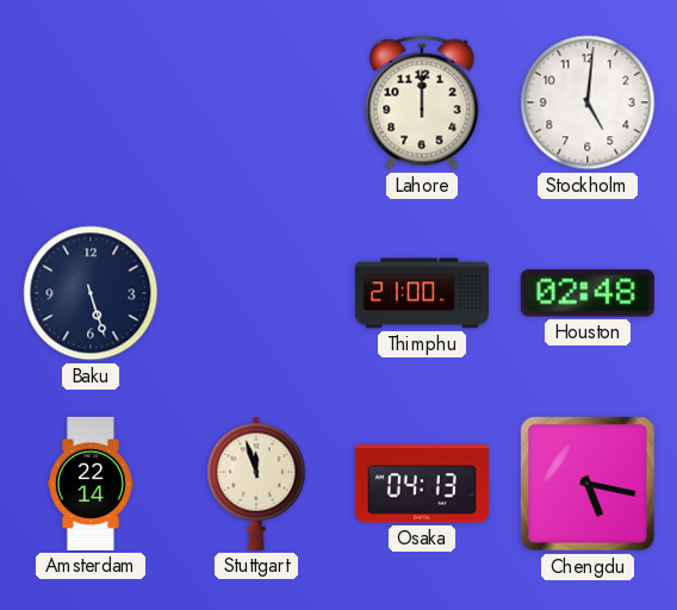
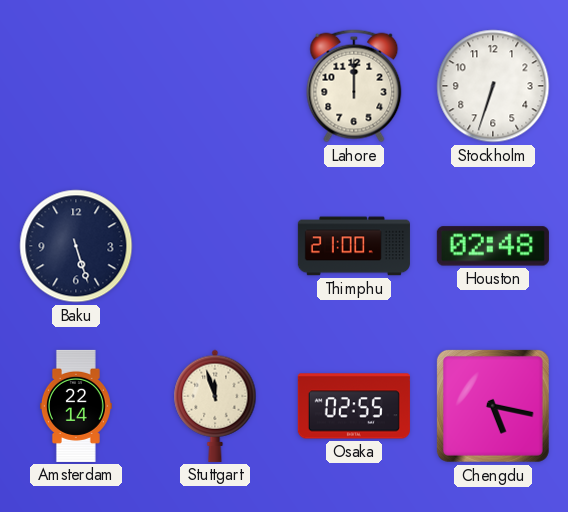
Stockholm: 5:01 -> 6:33 (493, 86)
Osaka: 04:13 -> 02:55 (354, 406)
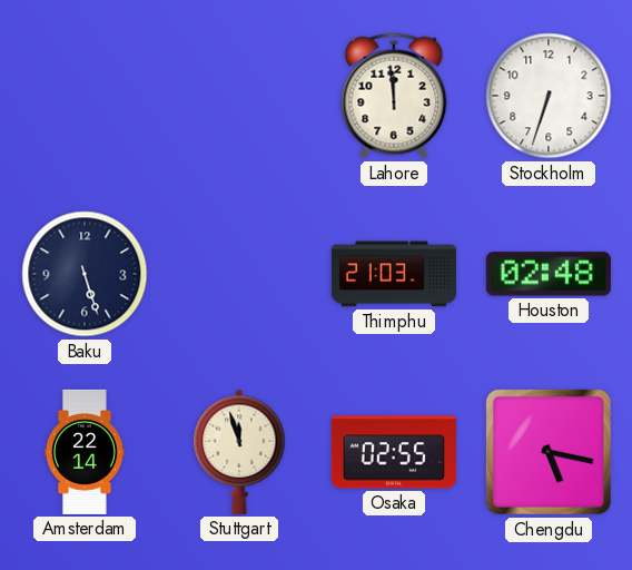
Lahore: 12:00 -> 11:59 (394, 96)
Thimphu: 21:00 -> 21:03 (394, 274)
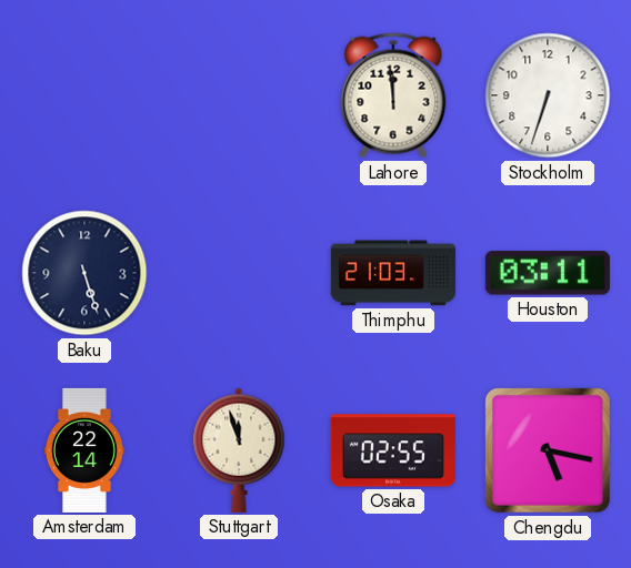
Houston: 02:48 -> 03:11 (548, 273)
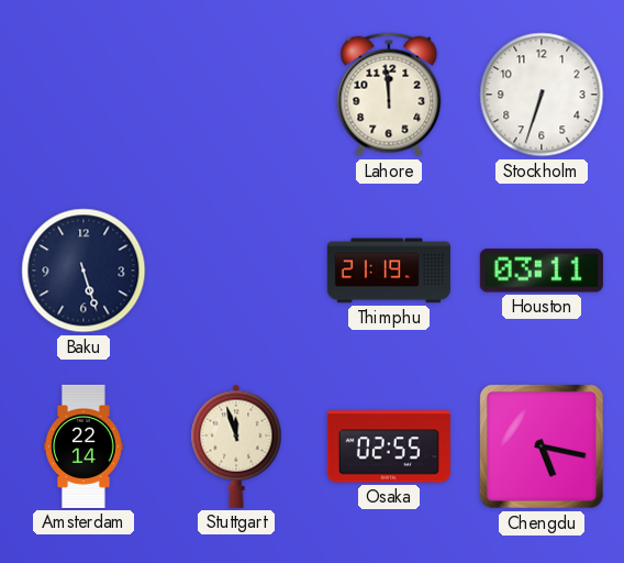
Thimphu: 21:03 -> 21:19 (389, 271)
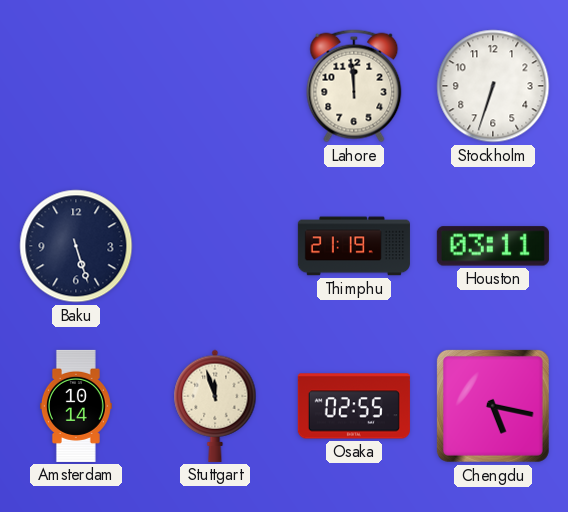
Amsterdam: 22:14 -> 10:14 (76, 406)
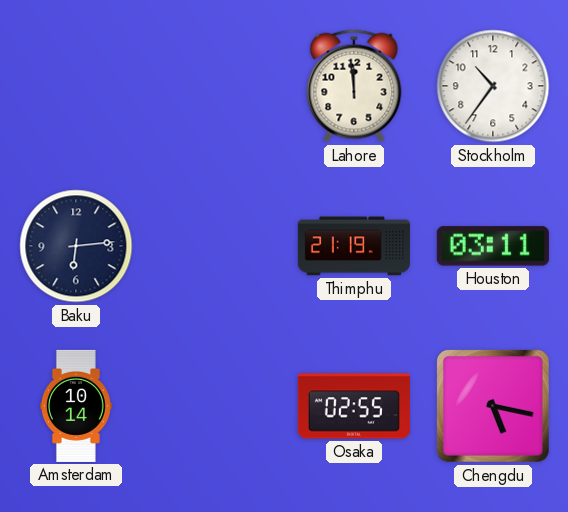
Stockholm: 6:33 -> 10:36 (493, 86)
Baku: 5:27 -> 6:14 (76, 246)
Stuttgart: 11:57 -> none (215, 406)
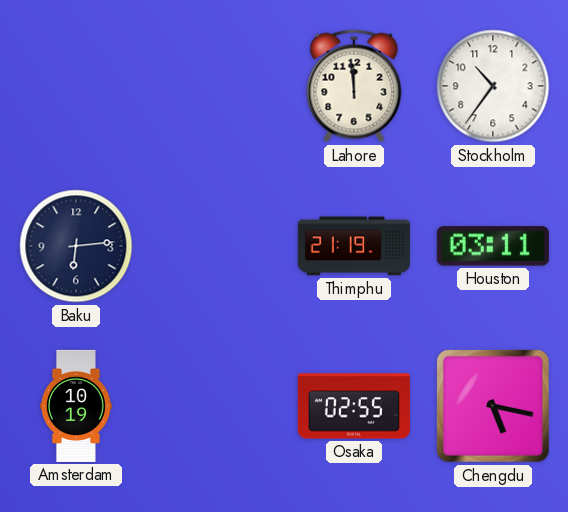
Amsterdam: 10:14 -> 10:19 (76, 406)
